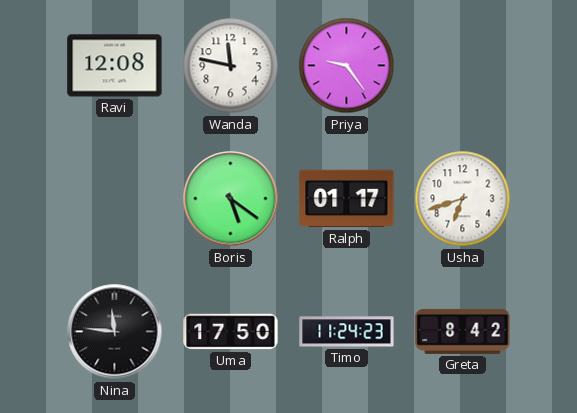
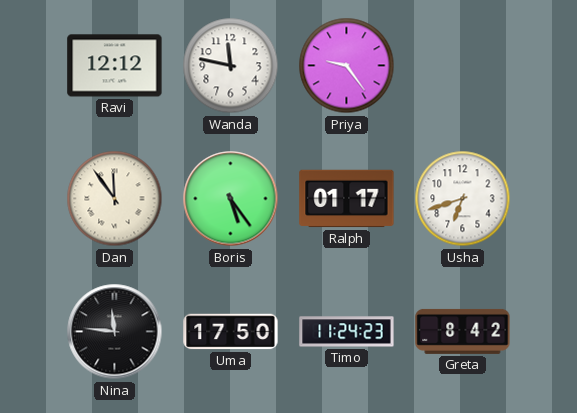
Ravi: 12:08 -> 12:12 (115, 66)
Dan: none -> 11:54 (115, 199)
Boris: 5:21 -> 5:24 (231, 199)
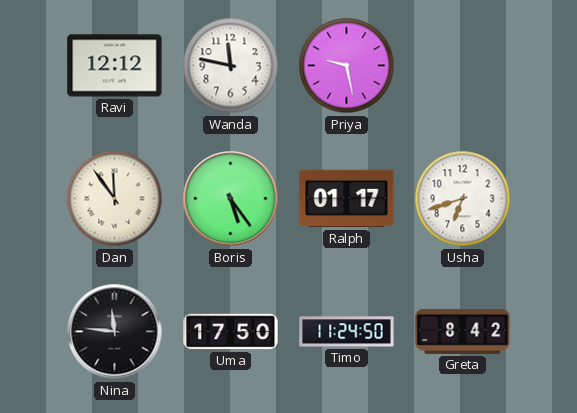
Priya: 9:24 -> 9:28 (347, 66)
Timo: 11:24:23 -> 11:24:50 (347, 332)
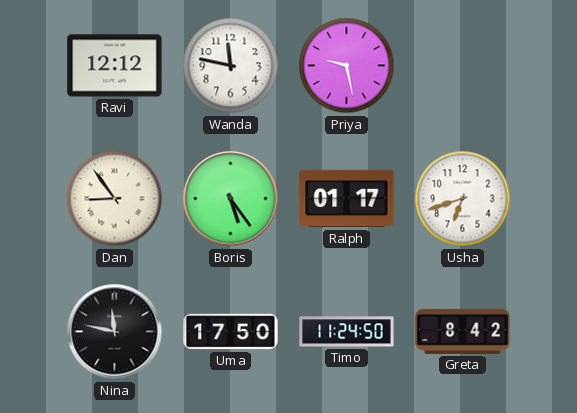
Dan: 11:54 -> 8:54 (115, 199)
Nina: 11:46 -> 11:47 (115, 332)
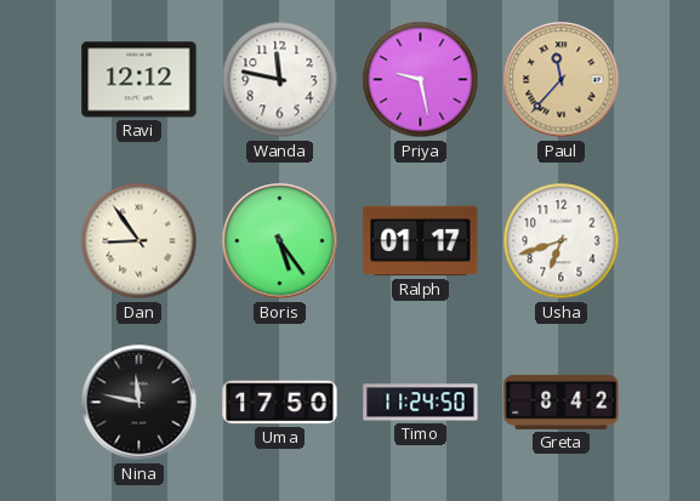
Paul: none -> 11:37 (562, 80)
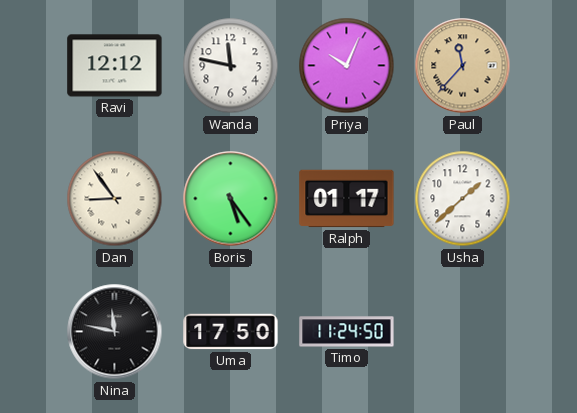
Priya: 9:28 -> 10:04 (347, 66)
Usha: 6:42 -> 1:38 (463, 199)
Greta: 8:42 -> none (562, 402)
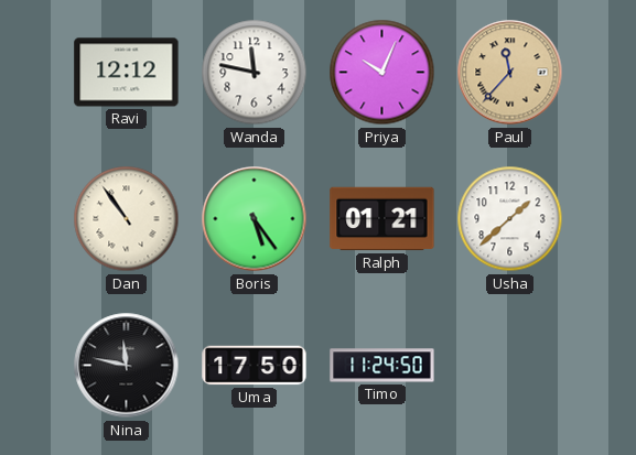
Dan: 8:54 -> 10:54 (127, 219)
Ralph: 01:17 -> 01:21 (382, 219)
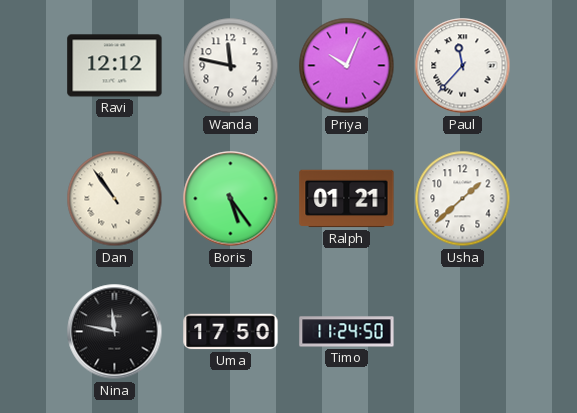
Paul dial: champagne -> white (463, 66)
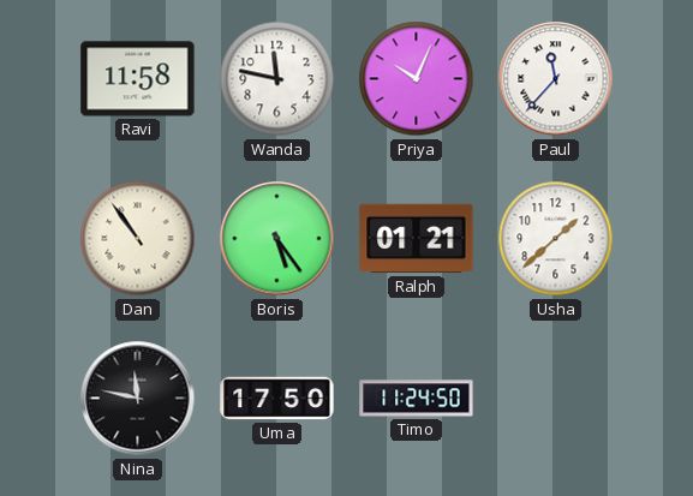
Ravi: 12:12 -> 11:58 (138, 79)
